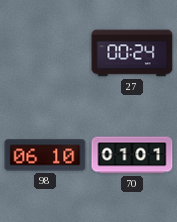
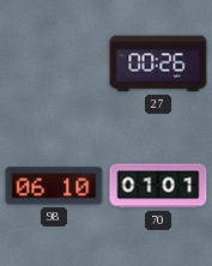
27: 00:24 -> 00:26 (158, 64)
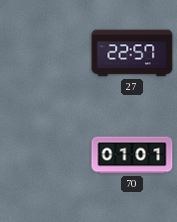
27: 00:26 -> 22:57 (132, 53)
98: 06:10 -> none (54, 186)
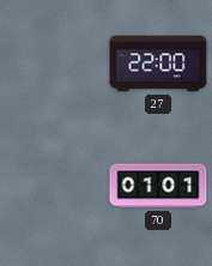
27: 22:57 -> 22:00 (158, 64)
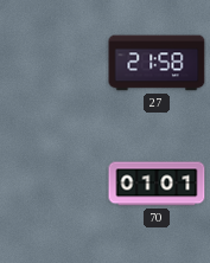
27: 22:00 -> 21:58 (157, 63)
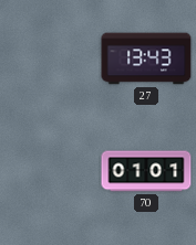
27: 21:58 -> 13:43 (146, 58)
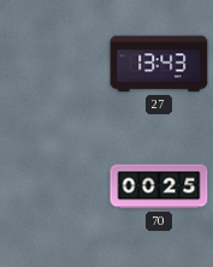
70: 01:01 -> 00:25 (159, 186)
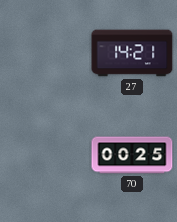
27: 13:43 -> 14:21 (132, 53)
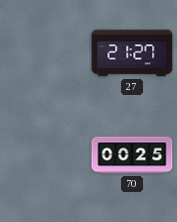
27: 14:21 -> 21:27 (132, 53)
